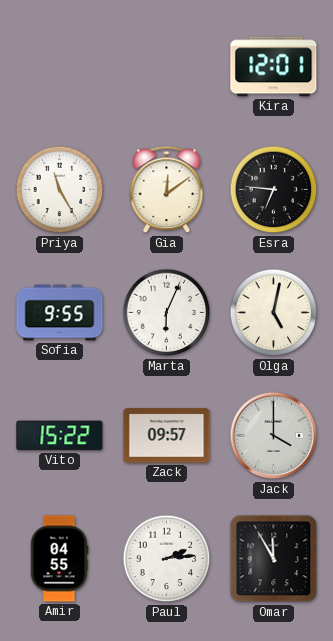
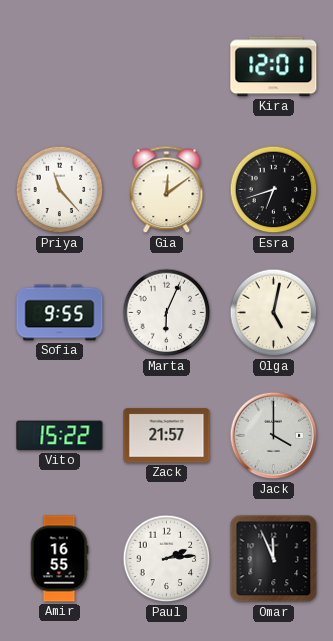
Priya: 11:25 -> 11:23 (60, 190)
Esra: 6:46 -> 6:42 (274, 190)
Zack: 09:57 -> 21:57 (167, 436)
Amir: 04:55 -> 16:55 (59, 559)
Omar: 11:55 -> 11:56 (274, 559)
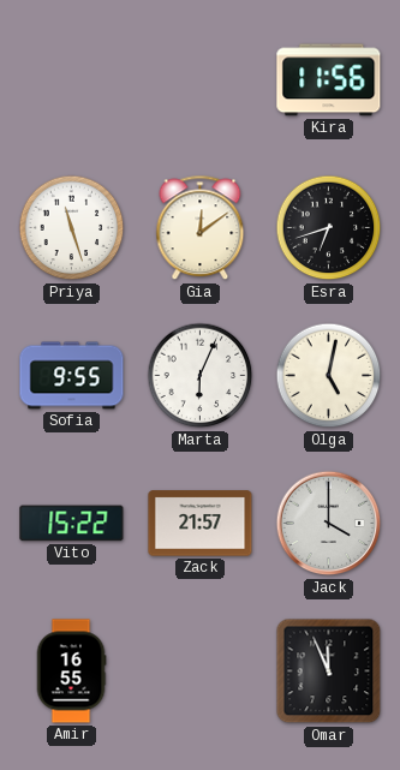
Kira: 12:01 -> 11:56 (329, 80)
Priya: 11:23 -> 11:27 (72, 228)
Paul: 2:14 -> none (167, 559)
